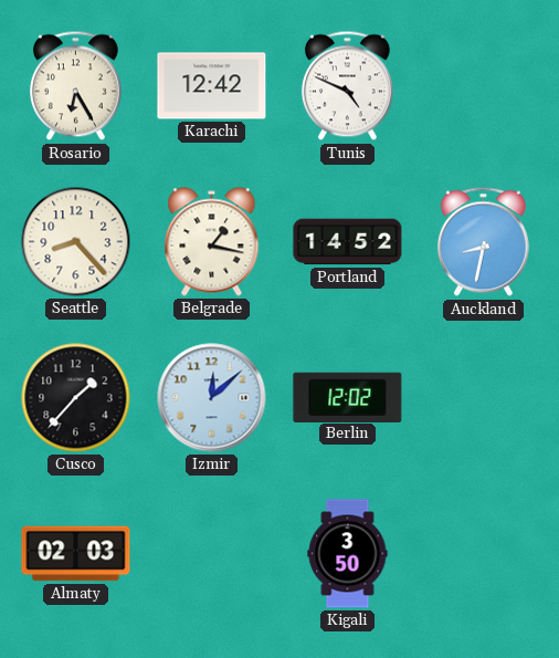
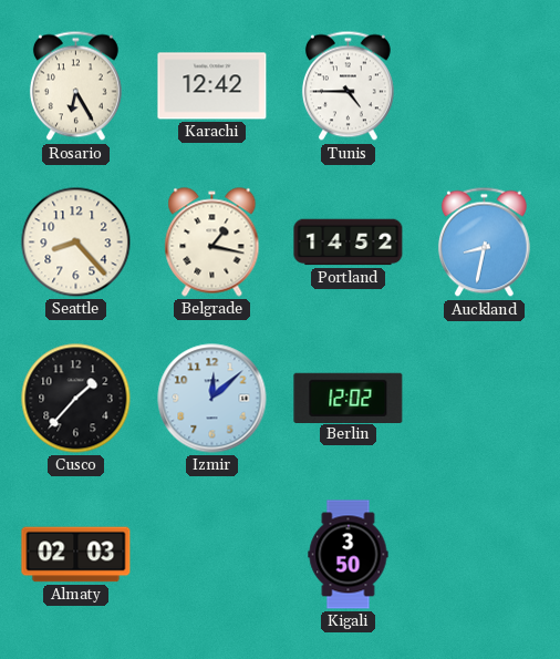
Tunis: 4:49 -> 4:45 (348, 86)
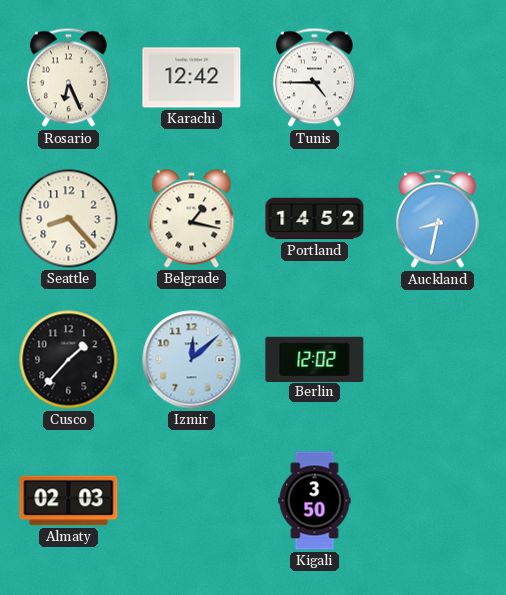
Rosario: 6:25 -> 6:26 (68, 78)
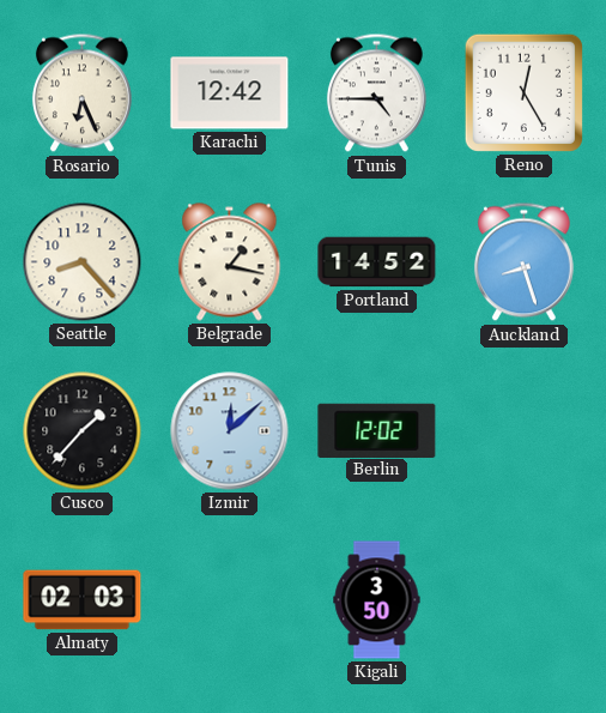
Reno: none -> 12:25 (523, 92)
Auckland: 8:32 -> 8:27 (523, 262)
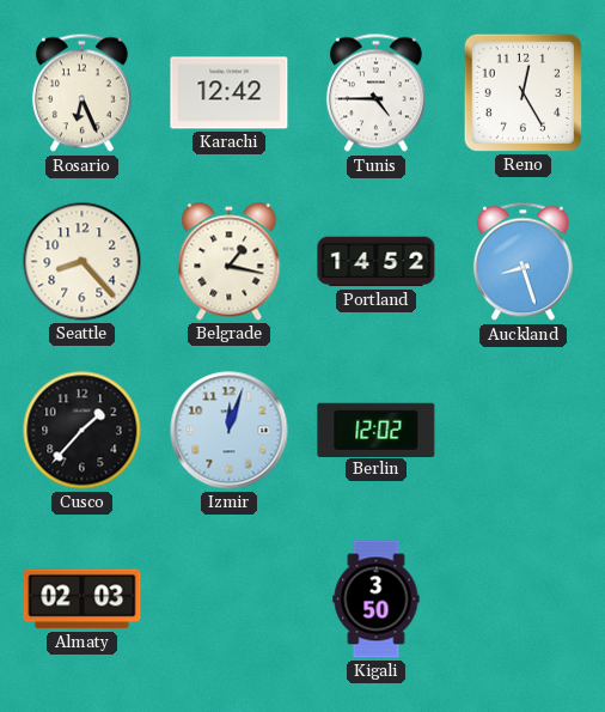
Izmir: 12:08 -> 12:03 (230, 431)
